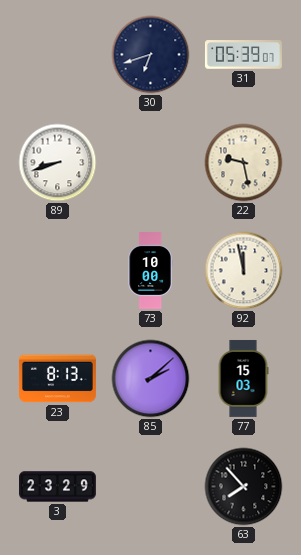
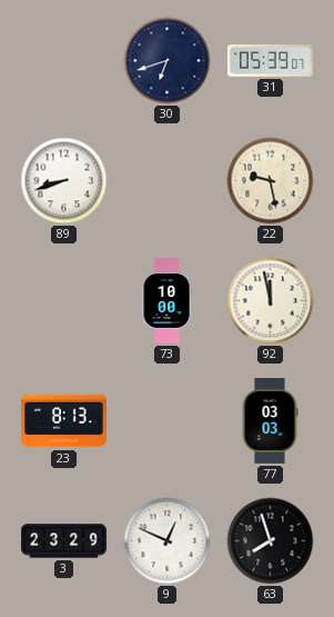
85: 2:08 -> none (151, 379)
77: 15:03 -> 03:03 (270, 420)
9: none -> 12:49 (168, 541)
63: 7:53 -> 7:57 (271, 541)
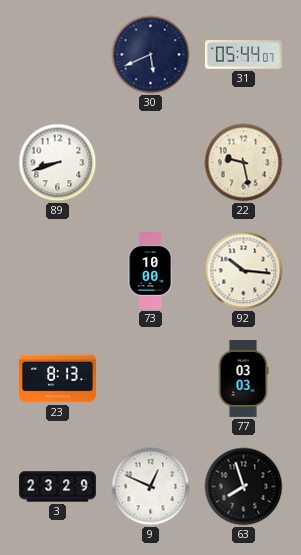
30: 6:42 -> 5:41 (151, 55)
31: 05:39 -> 05:44 (243, 55)
92: 11:58 -> 10:16 (244, 271)
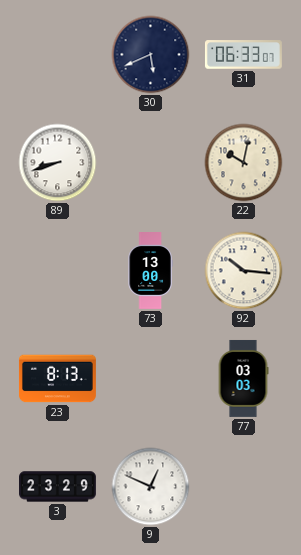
31: 05:44 -> 06:33 (243, 55)
22: 9:28 -> 10:02 (244, 163)
73: 10:00 -> 13:00 (150, 271)
63: 7:57 -> none (244, 487)
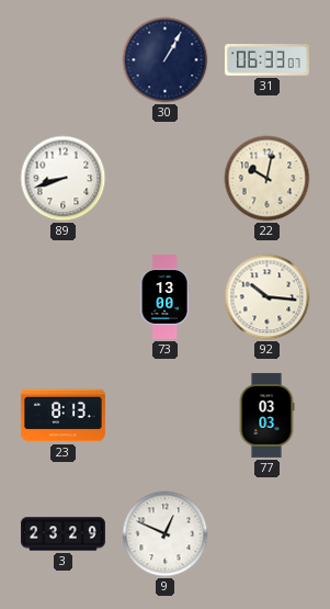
30: 5:41 -> 1:05 (166, 60)
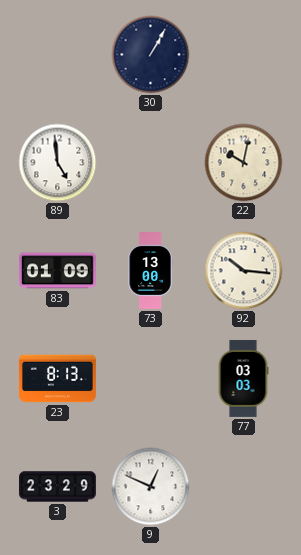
31: 06:33 -> none (266, 60)
89: 8:42 -> 4:59 (58, 163)
83: none -> 01:09 (57, 271)
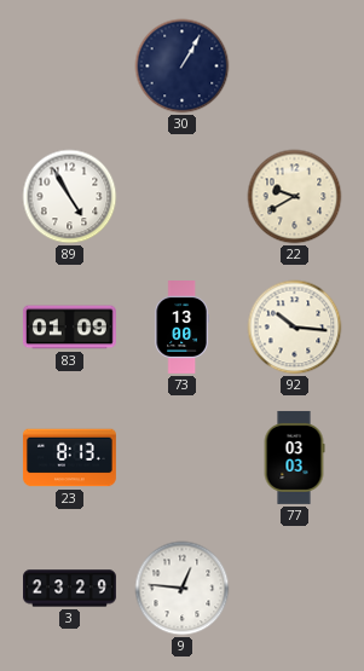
89: 4:59 -> 4:55 (70, 197)
22: 10:02 -> 9:40 (295, 197)
9: 12:49 -> 12:46 (183, 589)
